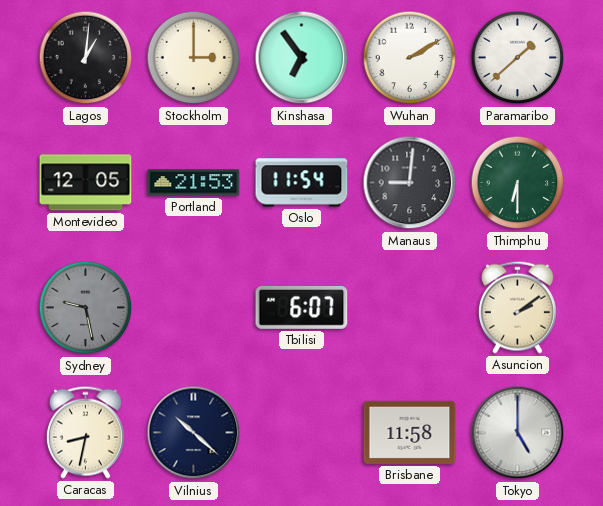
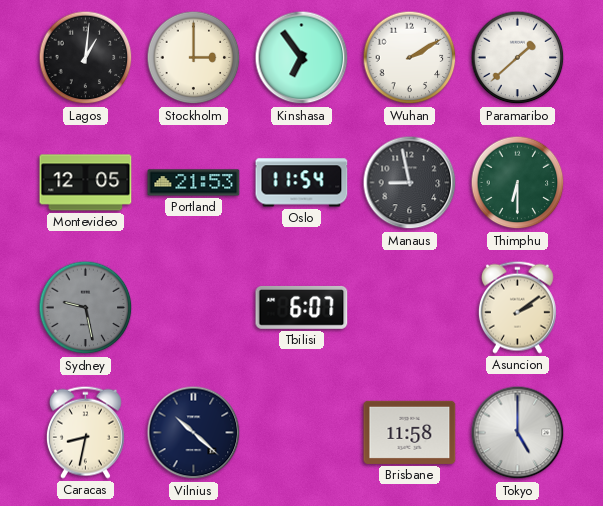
Manaus: 9:01 -> 8:58 (410, 183)
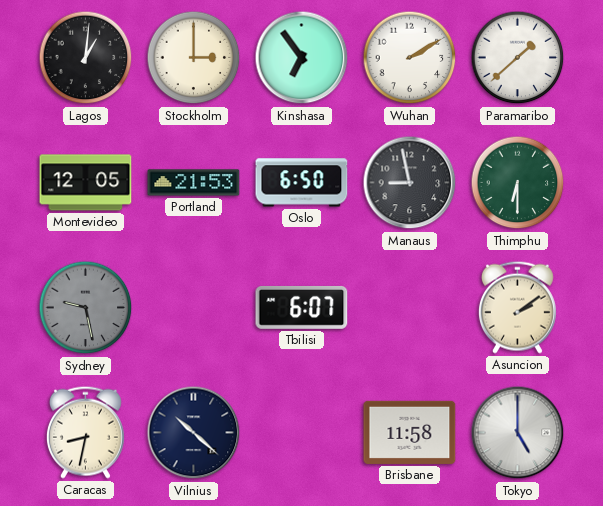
Oslo: 11:54 -> 6:50 (302, 183)
